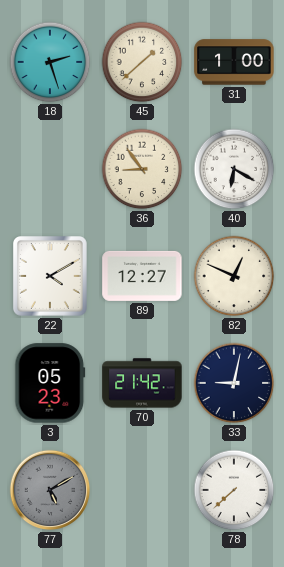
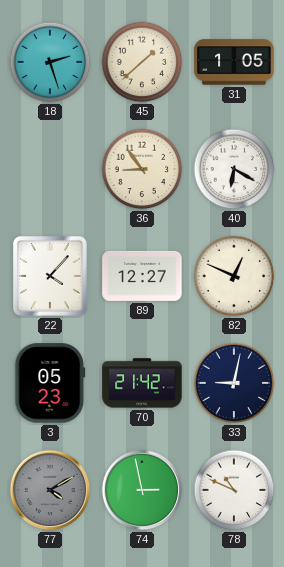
31: 1:00 -> 1:05 (234, 62)
22: 4:10 -> 4:07 (51, 277)
77: 5:10 -> 4:10 (50, 490)
74: none -> 2:58 (142, 490)
78: 7:38 -> 10:49 (234, 490)
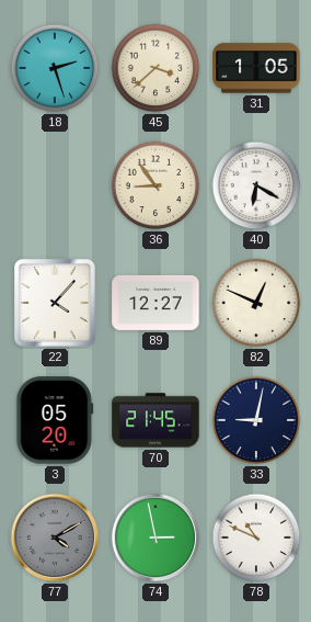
45: 1:38 -> 3:38 (155, 68)
3: 05:23 -> 05:20 (55, 420)
70: 21:42 -> 21:45 (155, 420)
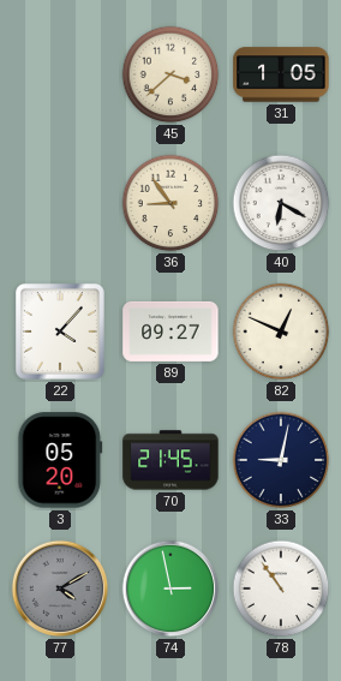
18: 2:27 -> none (55, 68)
89: 12:27 -> 09:27 (170, 331)
78: 10:49 -> 10:54 (281, 589)
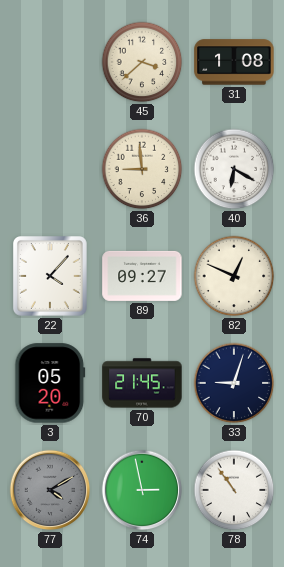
31: 1:05 -> 1:08 (234, 62)
36: 8:54 -> 8:59 (142, 169)
33: 9:02 -> 9:03 (234, 383)
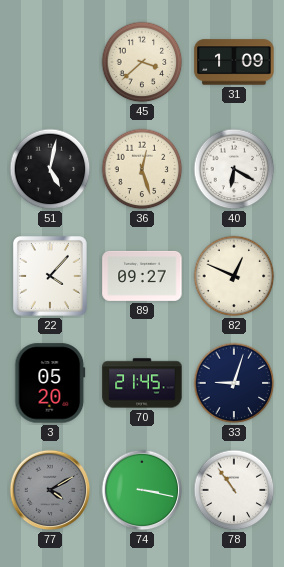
31: 1:08 -> 1:09 (234, 62)
51: none -> 5:02 (50, 169)
36: 8:59 -> 12:27 (142, 169)
74: 2:58 -> 3:17 (142, 490)
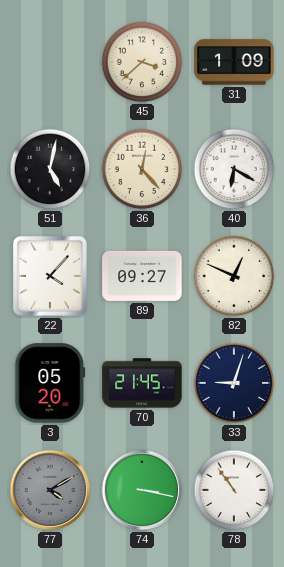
36: 12:27 -> 12:23 (142, 169)
